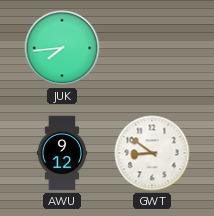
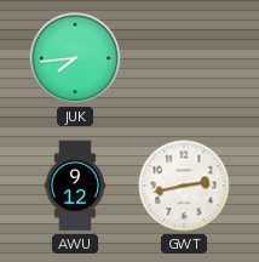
GWT: 8:51 -> 2:43 (184, 186)
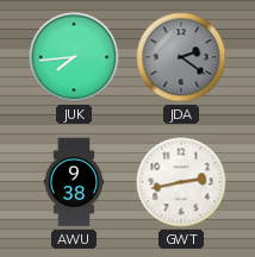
JDA: none -> 2:21 (181, 57)
AWU: 9:12 -> 9:38 (74, 182)
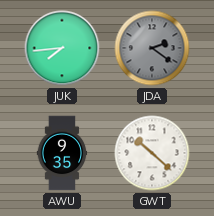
AWU: 9:38 -> 9:35 (62, 153)
GWT: 2:43 -> 10:22 (152, 153)
